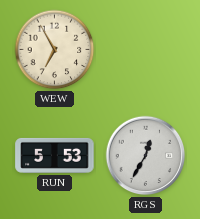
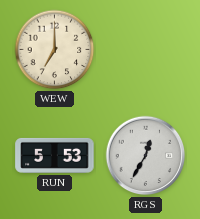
WEW: 6:55 -> 7:00 (55, 50)
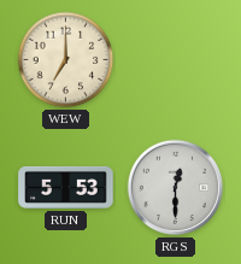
RGS: 12:35 -> 12:30 (176, 188)
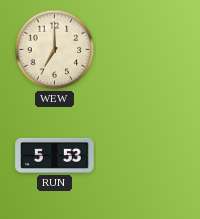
RGS: 12:30 -> none (176, 188)
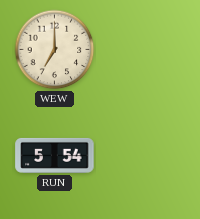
RUN: 5:53 -> 5:54 (55, 155)
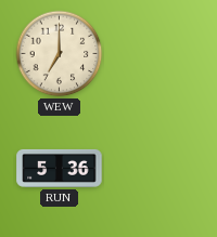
RUN: 5:54 -> 5:36 (60, 168)
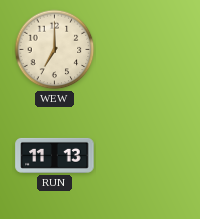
RUN: 5:36 -> 11:13 (55, 155)
